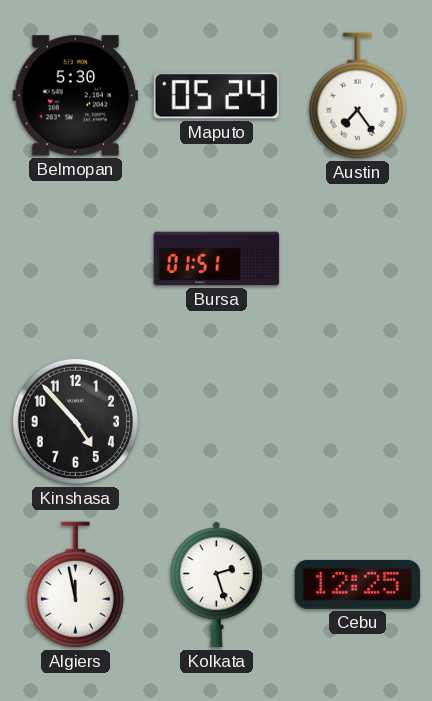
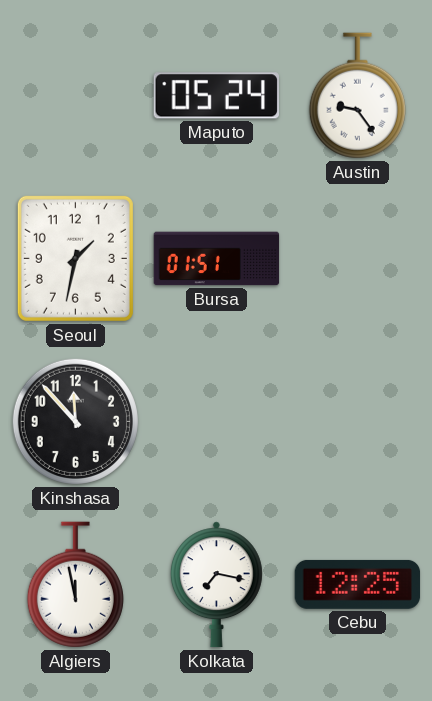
Belmopan: 5:30 -> none (76, 96)
Austin: 7:24 -> 9:24 (357, 96)
Seoul: none -> 1:32 (75, 258)
Kinshasa: 4:53 -> 11:53 (75, 421)
Kolkata: 2:27 -> 7:17 (216, 585)
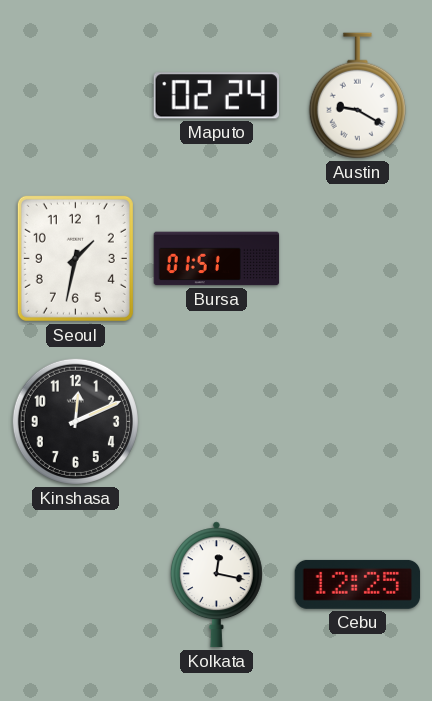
Maputo: 05:24 -> 02:24 (216, 96)
Austin: 9:24 -> 9:20 (357, 96)
Kinshasa: 11:53 -> 12:11 (75, 421)
Algiers: 11:58 -> none (75, 585)
Kolkata: 7:17 -> 12:17 (216, 585)
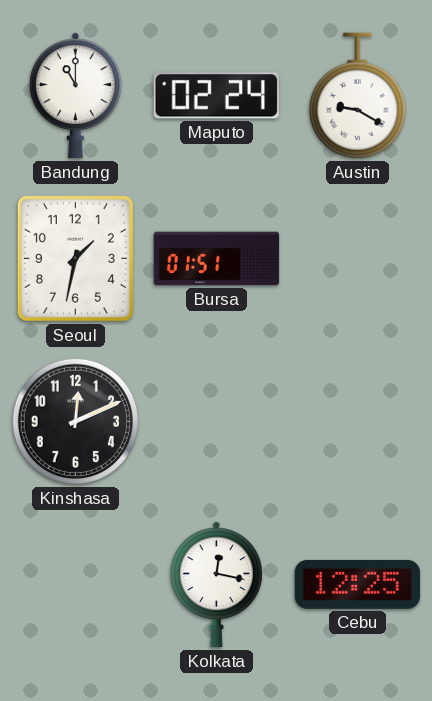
Bandung: none -> 11:00 (75, 96)
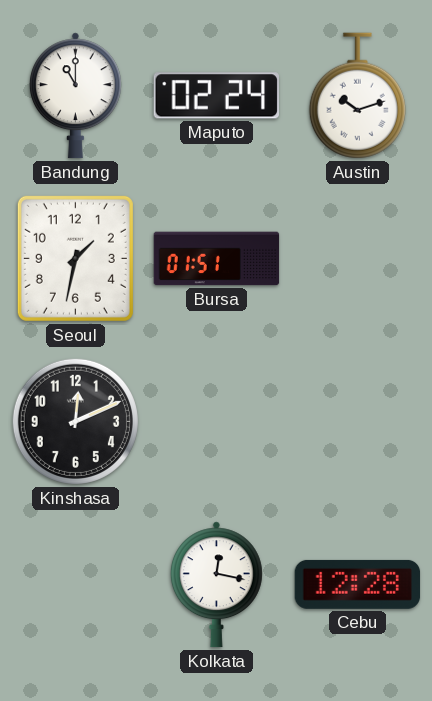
Austin: 9:20 -> 10:12 (357, 96)
Cebu: 12:25 -> 12:28 (358, 584)
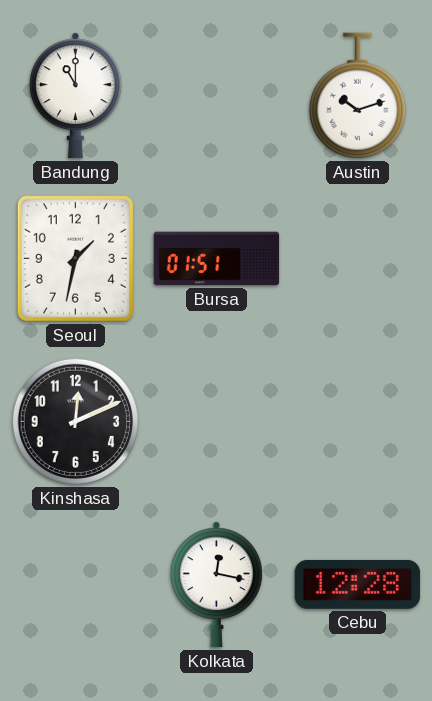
Maputo: 02:24 -> none (216, 96)
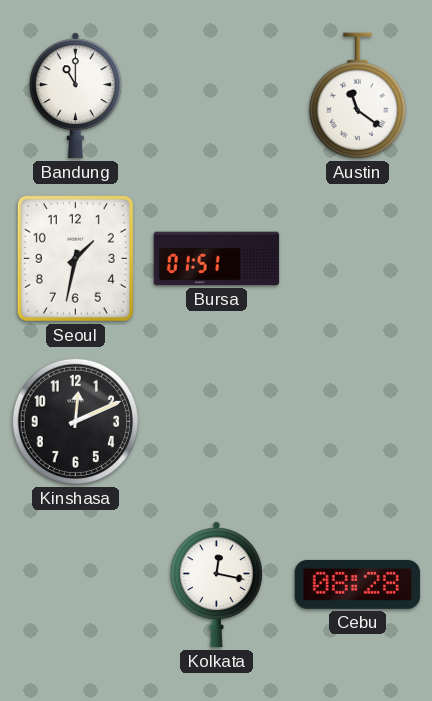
Austin: 10:12 -> 11:21 (357, 96)
Cebu: 12:28 -> 08:28 (358, 584)
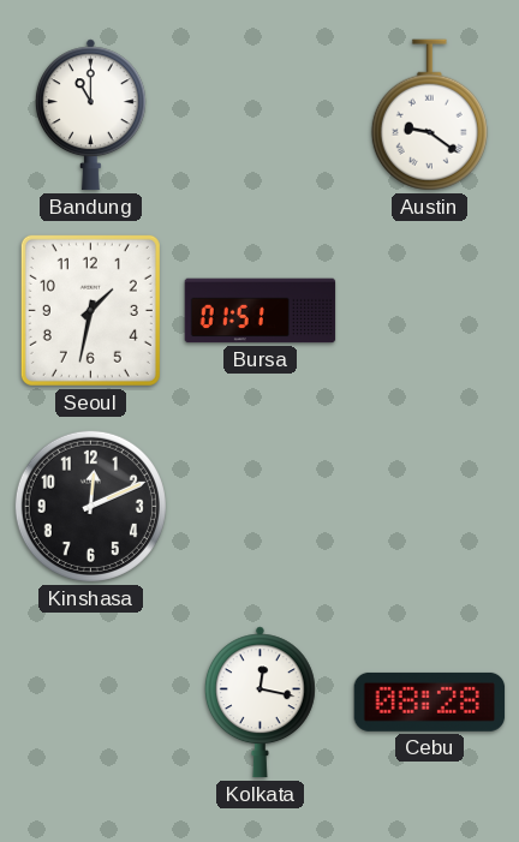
Austin: 11:21 -> 9:21 (429, 115)
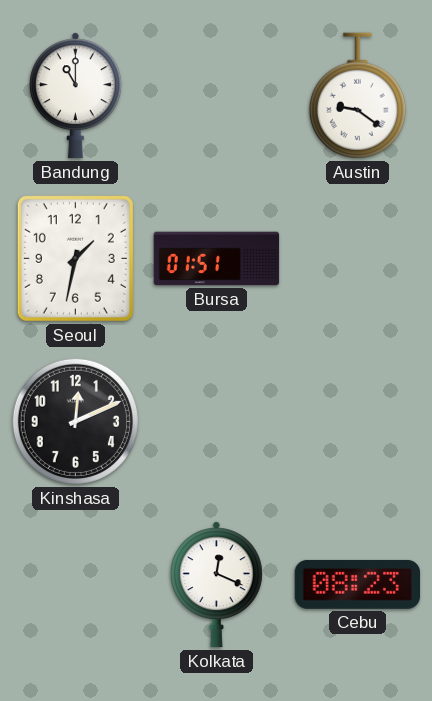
Kolkata: 12:17 -> 12:19 (216, 585)
Cebu: 08:28 -> 08:23 (358, 584)
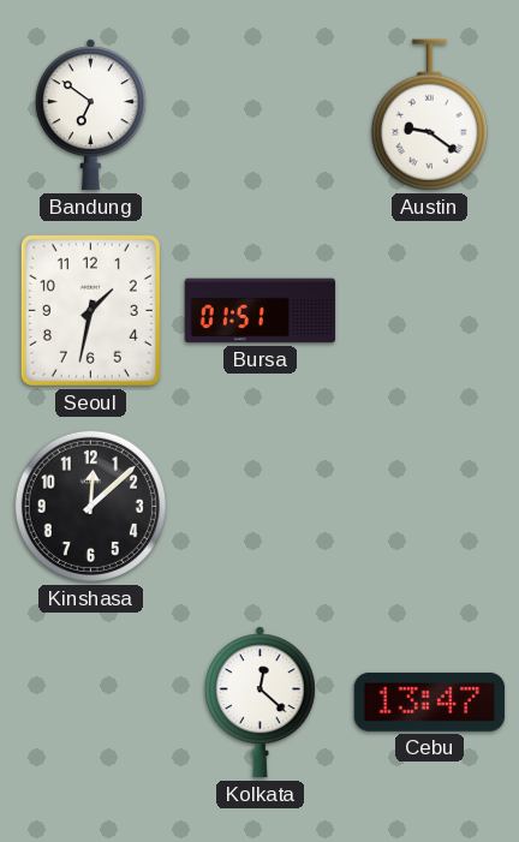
Bandung: 11:00 -> 6:51 (90, 115)
Kinshasa: 12:11 -> 12:08 (90, 506)
Kolkata: 12:19 -> 12:22 (259, 703)
Cebu: 08:23 -> 13:47 (430, 701)
